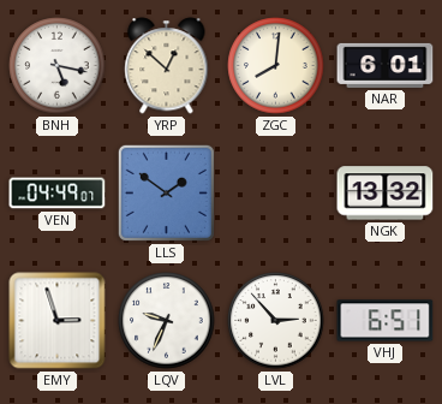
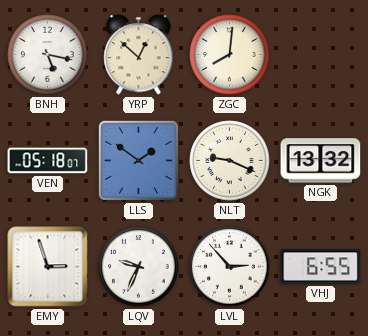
NAR: 6:01 -> none (386, 65)
VEN: 04:49 -> 05:18 (48, 161)
NLT: none -> 9:19 (230, 161)
VHJ: 6:51 -> 6:55 (321, 267)
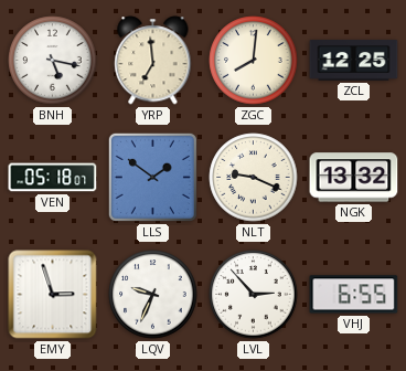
YRP: 12:52 -> 6:59 (153, 61)
ZCL: none -> 12:25 (354, 61)
